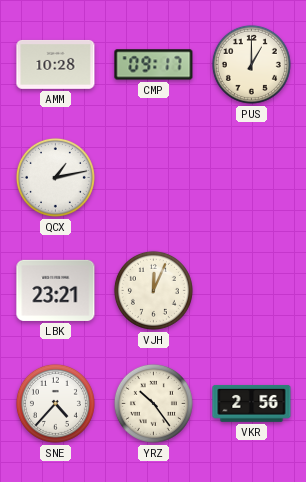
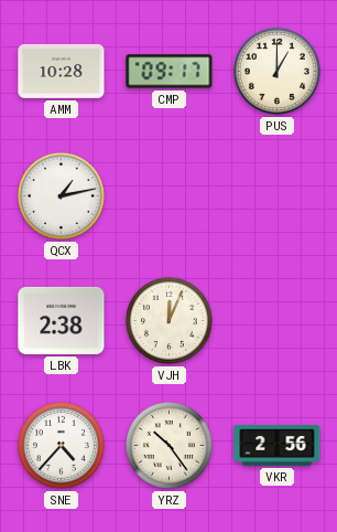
LBK: 23:21 -> 2:38 (62, 320)
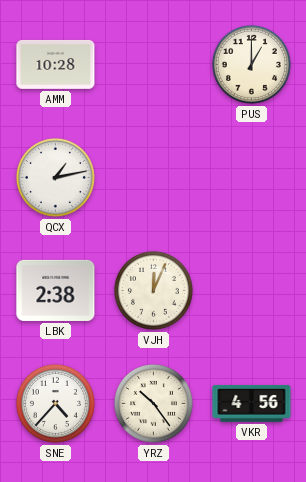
CMP: 09:17 -> none (170, 72)
VKR: 2:56 -> 4:56 (252, 404)
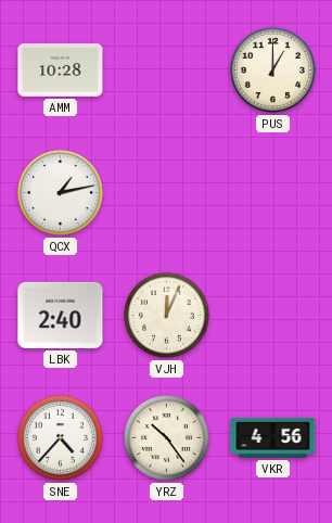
LBK: 2:38 -> 2:40 (61, 315)
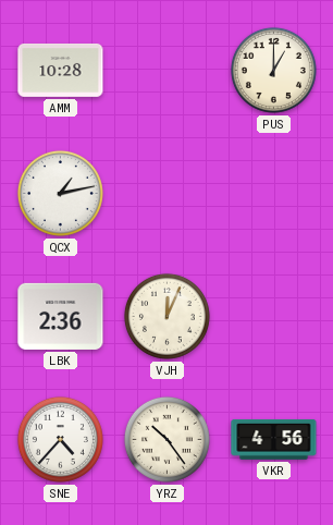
LBK: 2:40 -> 2:36 (61, 316)
